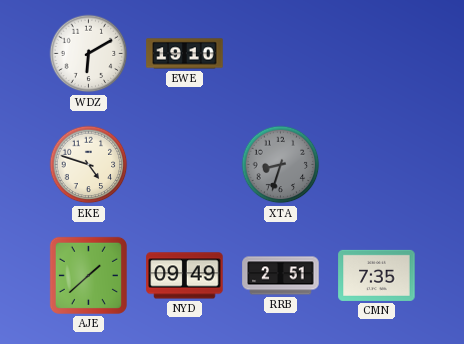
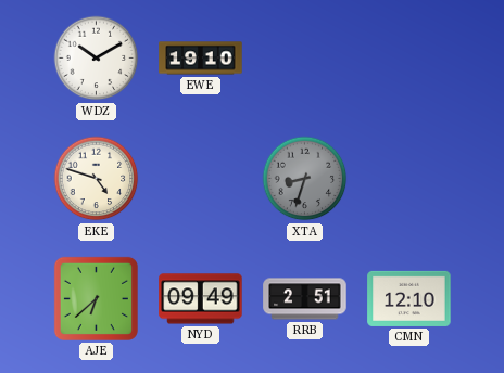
WDZ: 6:10 -> 10:10 (97, 59)
AJE: 1:38 -> 6:38 (96, 298)
CMN: 7:35 -> 12:10 (409, 298)
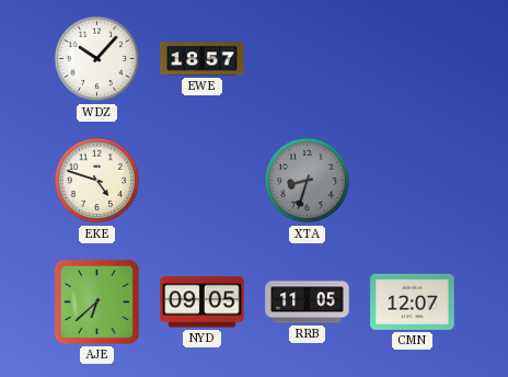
WDZ: 10:10 -> 10:07 (97, 59)
EWE: 19:10 -> 18:57 (203, 59)
NYD: 09:49 -> 09:05 (203, 302)
RRB: 2:51 -> 11:05 (308, 302)
CMN: 12:10 -> 12:07 (413, 301)
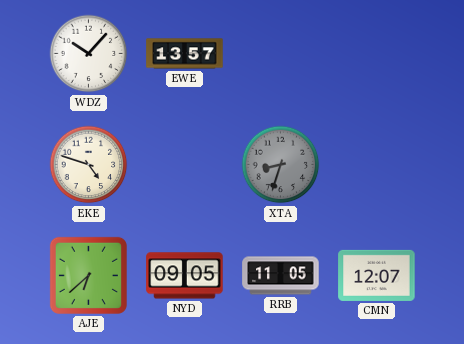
EWE: 18:57 -> 13:57 (185, 54)
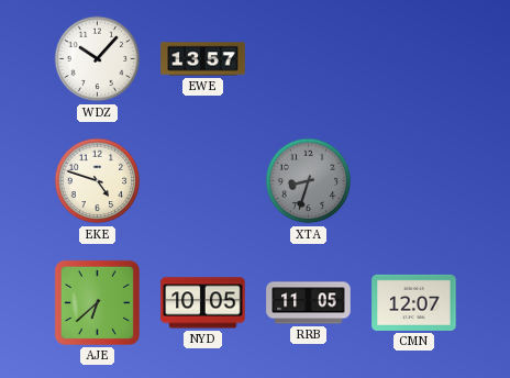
NYD: 09:05 -> 10:05 (203, 303)
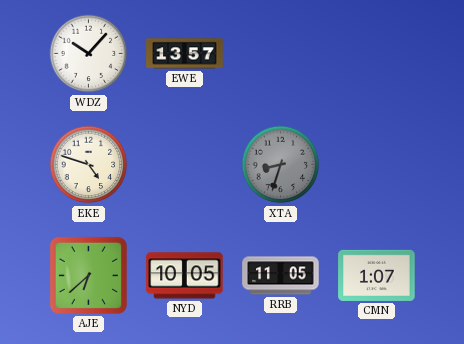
CMN: 12:07 -> 1:07 (377, 275)
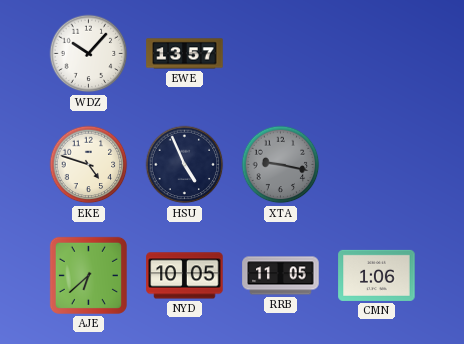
HSU: none -> 4:56 (185, 165)
XTA: 8:33 -> 9:17 (281, 165)
CMN: 1:07 -> 1:06 (377, 275)
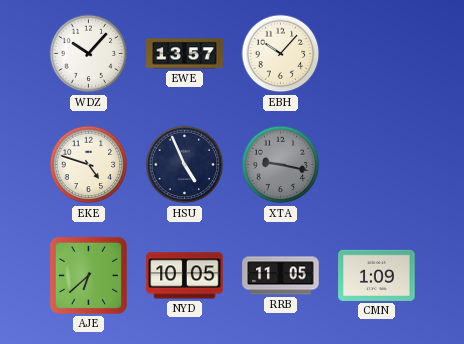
EBH: none -> 10:07 (281, 54)
CMN: 1:06 -> 1:09 (377, 275)
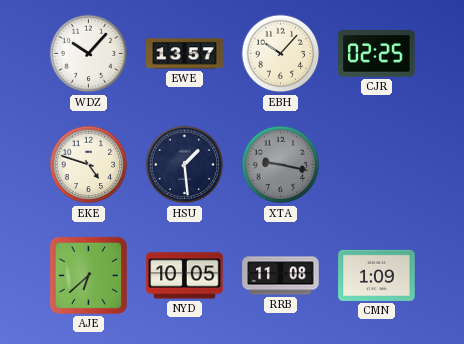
CJR: none -> 02:25 (377, 54)
HSU: 4:56 -> 1:29 (185, 165)
RRB: 11:05 -> 11:08 (281, 276)
